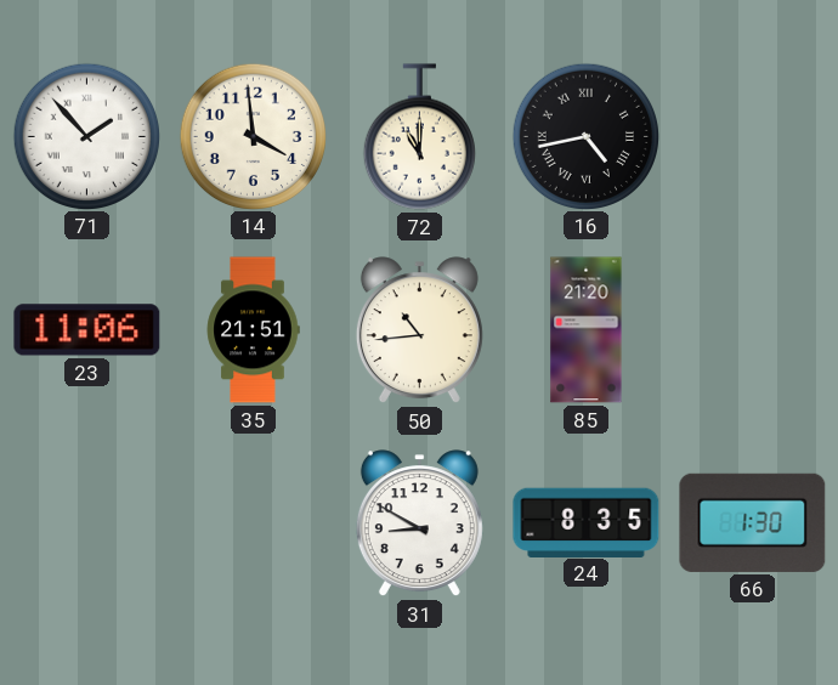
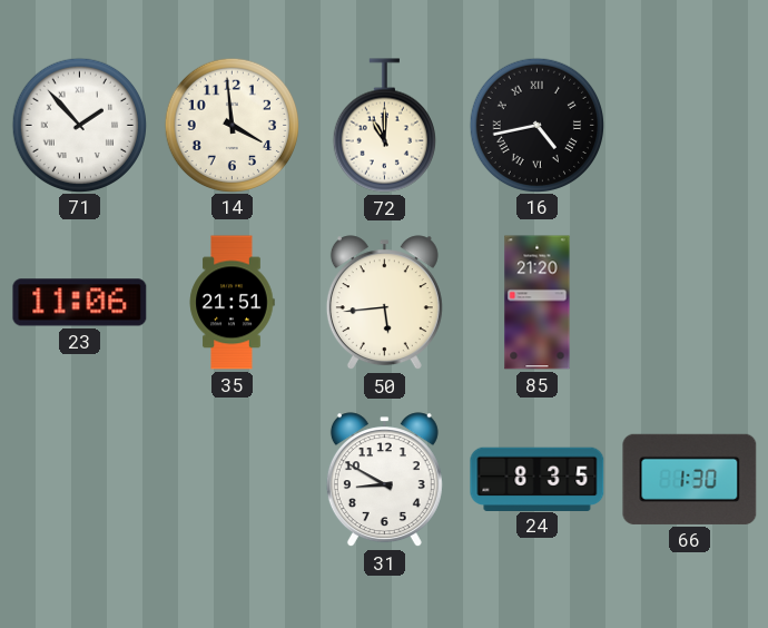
50: 10:44 -> 5:44 (384, 303)
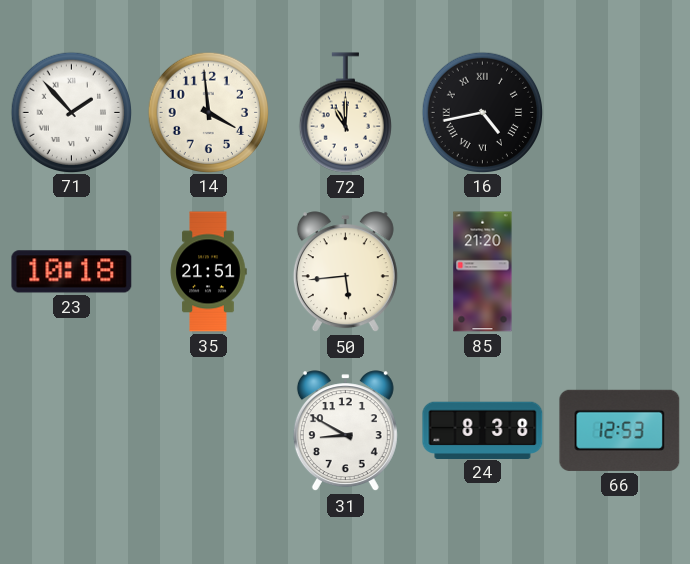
23: 11:06 -> 10:18 (72, 272)
24: 8:35 -> 8:38 (483, 430)
66: 1:30 -> 12:53 (620, 430)
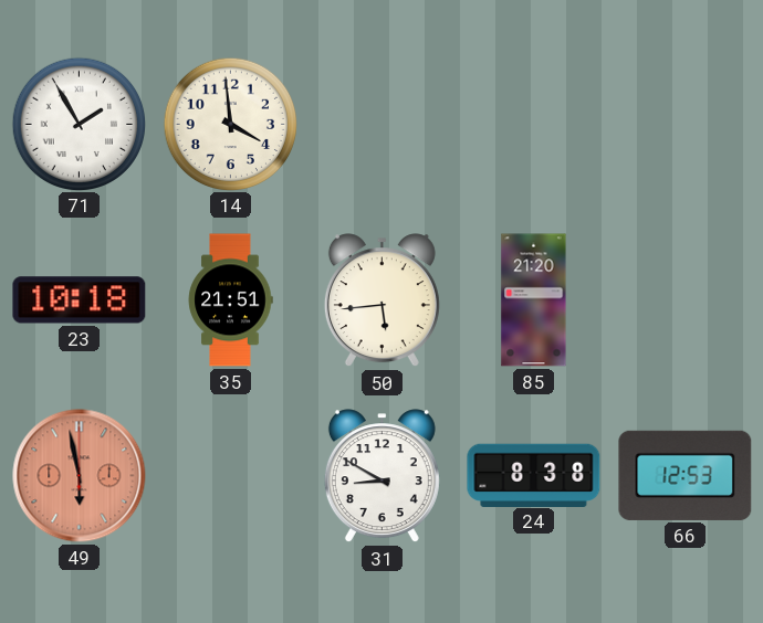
71: 1:53 -> 1:55 (79, 124)
72: 11:00 -> none (345, 113)
16: 4:43 -> none (482, 112)
49: none -> 5:58 (80, 476)
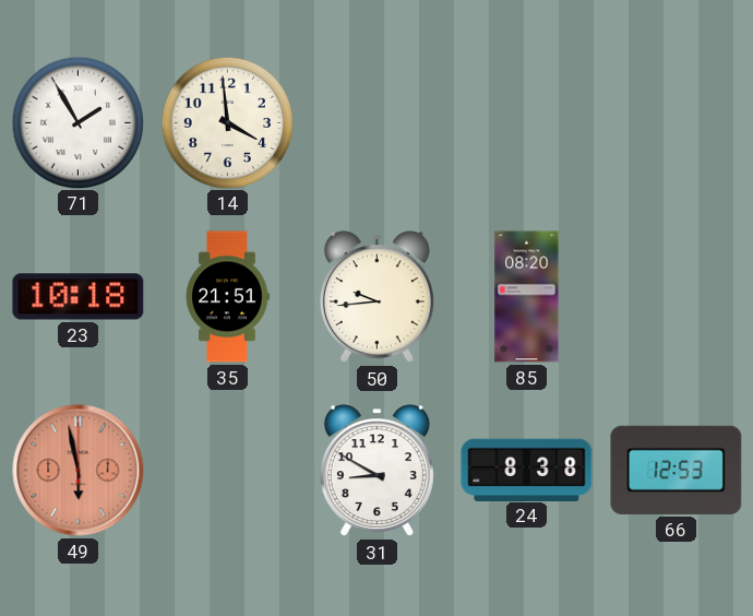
50: 5:44 -> 9:44 (376, 297)
85: 21:20 -> 08:20 (527, 297)
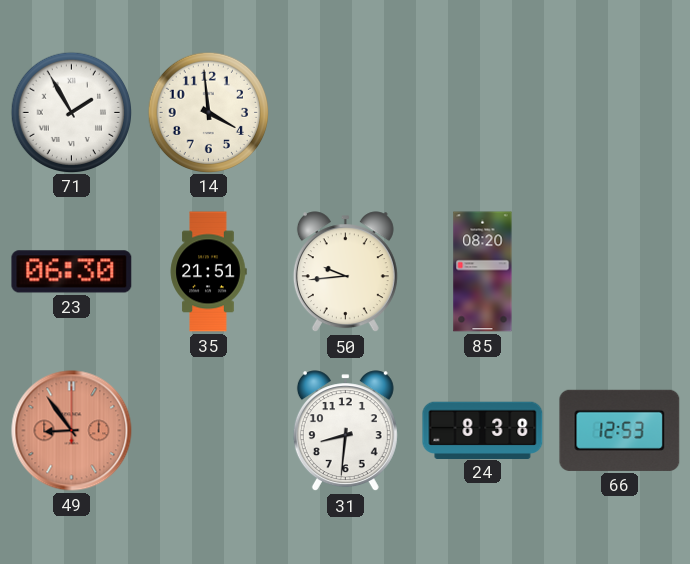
23: 10:18 -> 06:30 (72, 272)
49: 5:58 -> 8:54 (72, 431)
31: 8:50 -> 8:31 (345, 431)
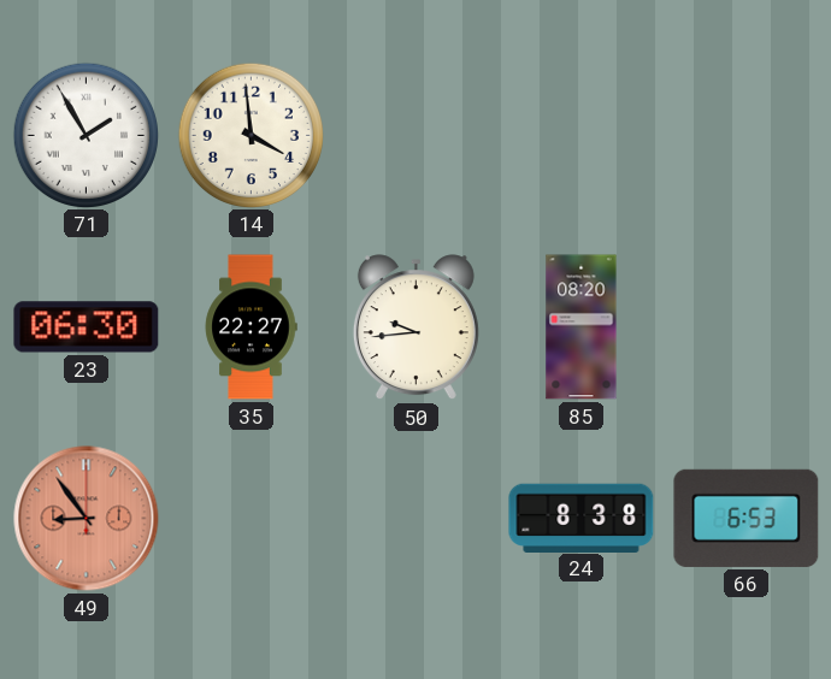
35: 21:51 -> 22:27 (251, 327)
31: 8:31 -> none (345, 431)
66: 12:53 -> 6:53 (747, 518)
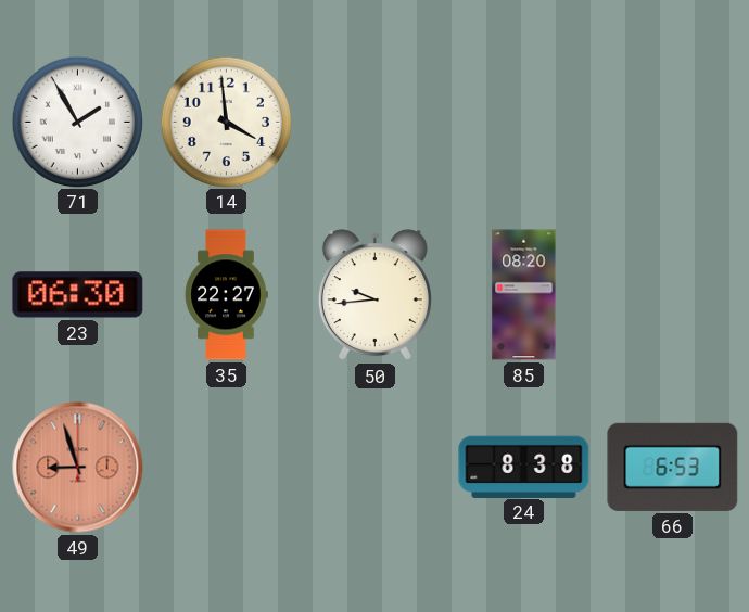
49: 8:54 -> 8:57 (78, 468)
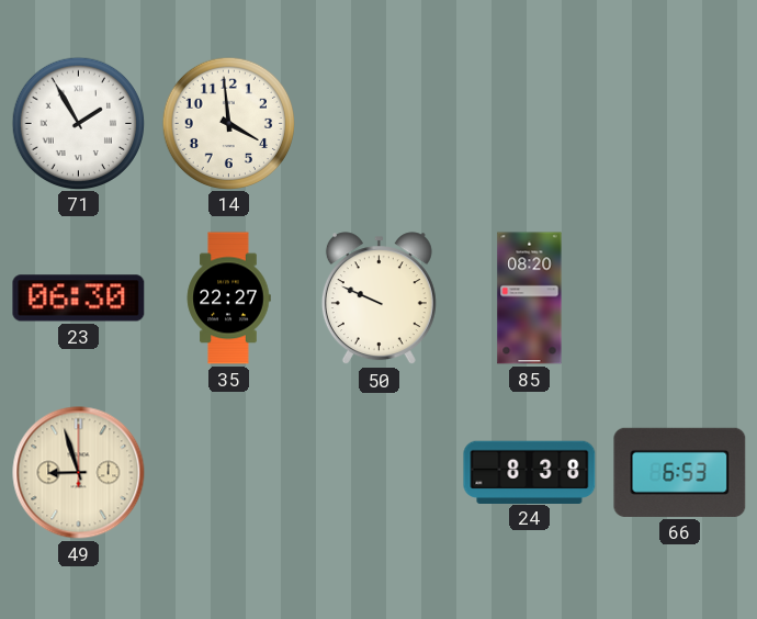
50: 9:44 -> 9:49 (378, 299)
49 dial: salmon -> cream (79, 473)
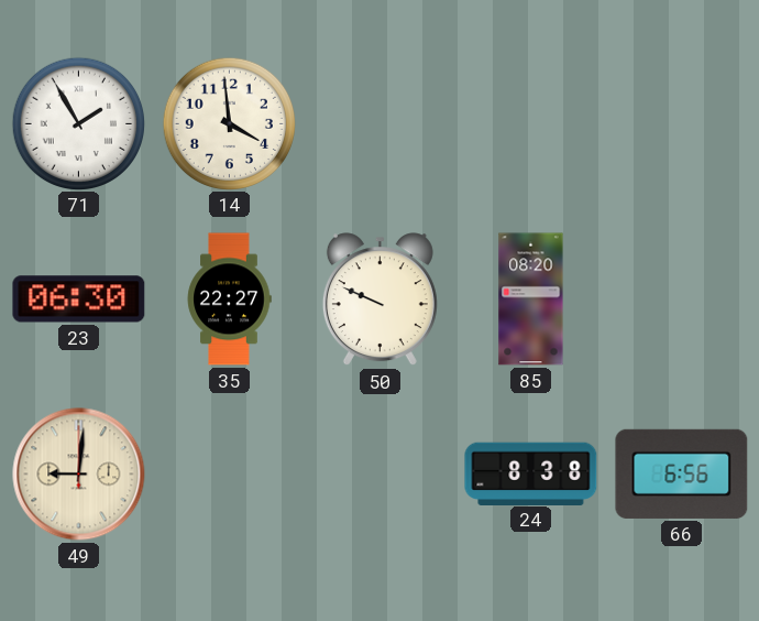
49: 8:57 -> 9:01 (79, 475)
66: 6:53 -> 6:56 (682, 473)
